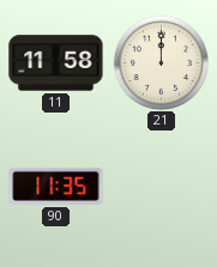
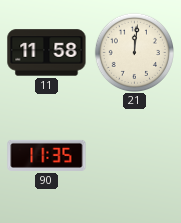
21: 12:00 -> 12:01 (134, 52)
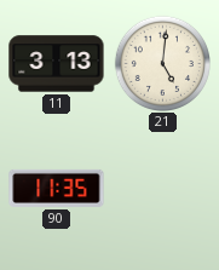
11: 11:58 -> 3:13 (57, 64)
21: 12:01 -> 5:01 (162, 63)
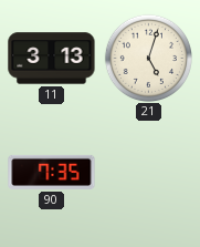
21: 5:01 -> 5:03 (148, 58)
90: 11:35 -> 7:35 (52, 172)
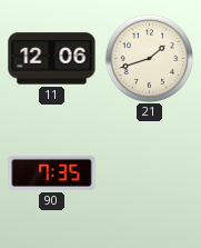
11: 3:13 -> 12:06 (52, 59)
21: 5:03 -> 1:42 (149, 58)
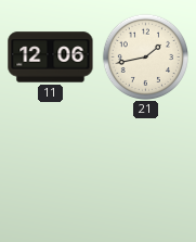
21: 1:42 -> 1:43 (145, 56)
90: 7:35 -> none (52, 172)
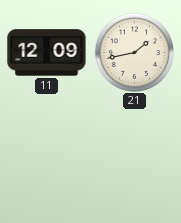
11: 12:06 -> 12:09 (47, 53)
